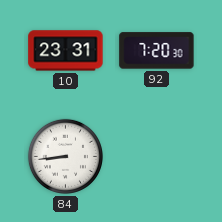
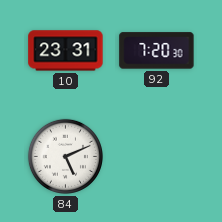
84: 8:44 -> 5:11 (65, 156)
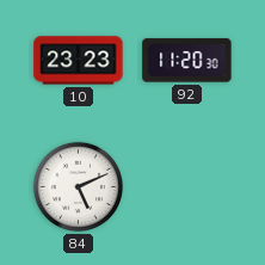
10: 23:31 -> 23:23 (79, 61)
92: 7:20 -> 11:20 (187, 61)
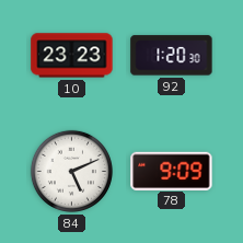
92: 11:20 -> 1:20 (172, 56)
78: none -> 9:09 (172, 171)
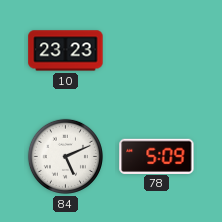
92: 1:20 -> none (172, 56)
78: 9:09 -> 5:09 (157, 156)
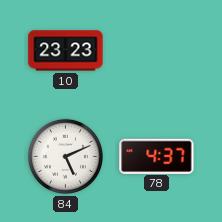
78: 5:09 -> 4:37 (157, 156)
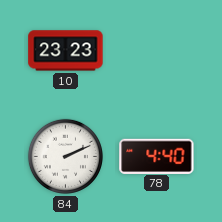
84: 5:11 -> 2:11 (65, 156)
78: 4:37 -> 4:40 (157, 156)
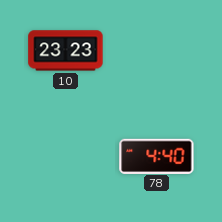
84: 2:11 -> none (65, 156)
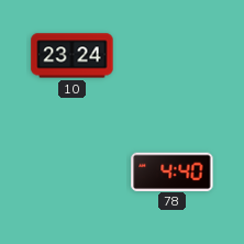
10: 23:23 -> 23:24 (73, 56)
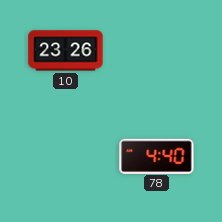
10: 23:24 -> 23:26 (66, 51)
